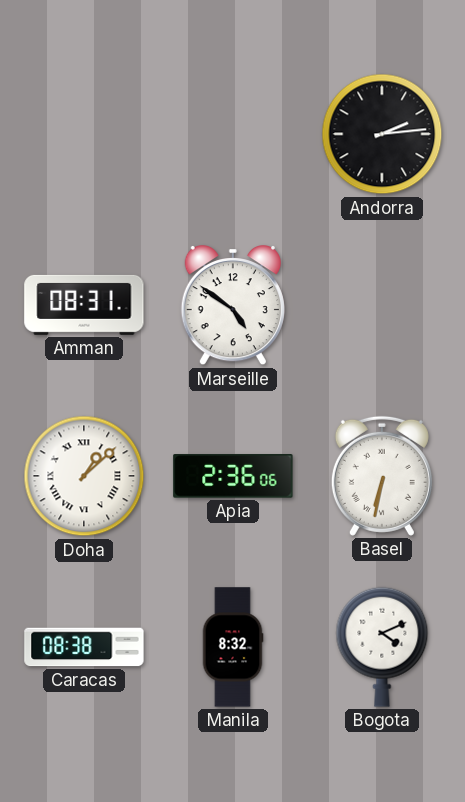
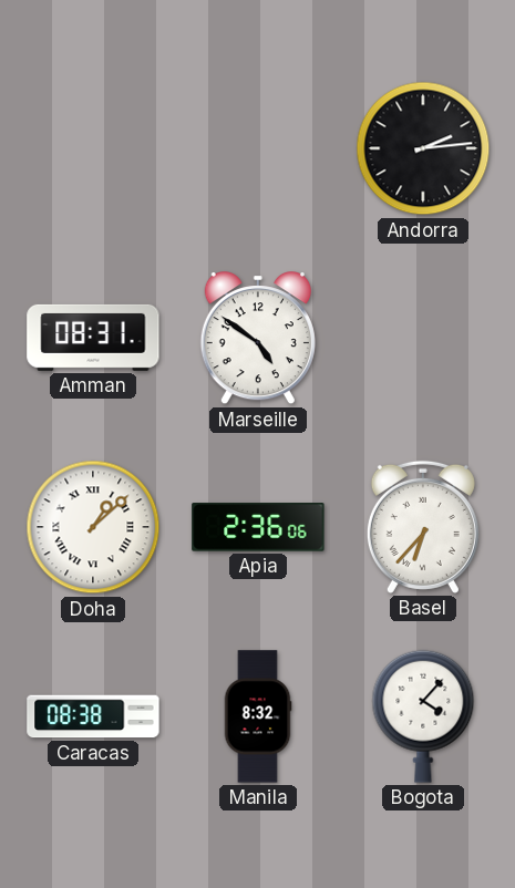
Basel: 6:32 -> 6:37 (423, 527)
Bogota: 4:11 -> 4:07 (423, 716)
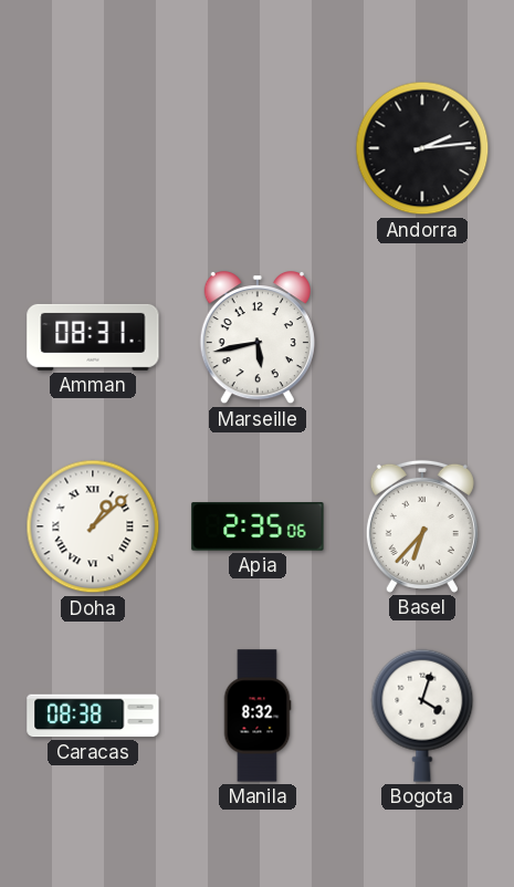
Marseille: 4:51 -> 5:43 (258, 338)
Apia: 2:36 -> 2:35 (258, 526)
Bogota: 4:07 -> 4:03 (422, 716)
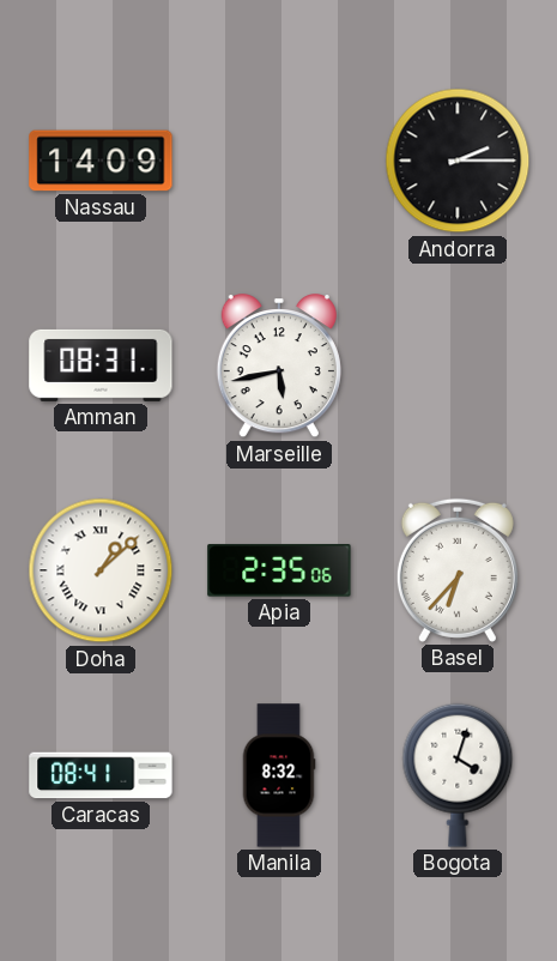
Nassau: none -> 14:09 (101, 161)
Andorra: 2:14 -> 2:15 (458, 161)
Caracas: 08:38 -> 08:41 (101, 775)
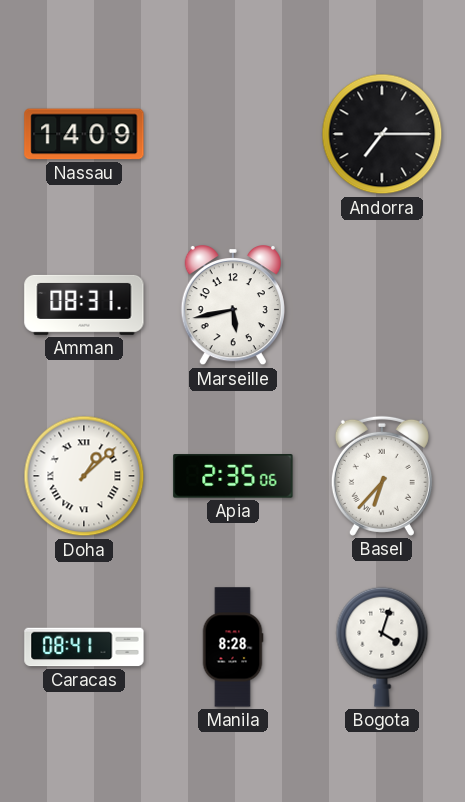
Andorra: 2:15 -> 7:15 (382, 134)
Manila: 8:32 -> 8:28 (233, 647)
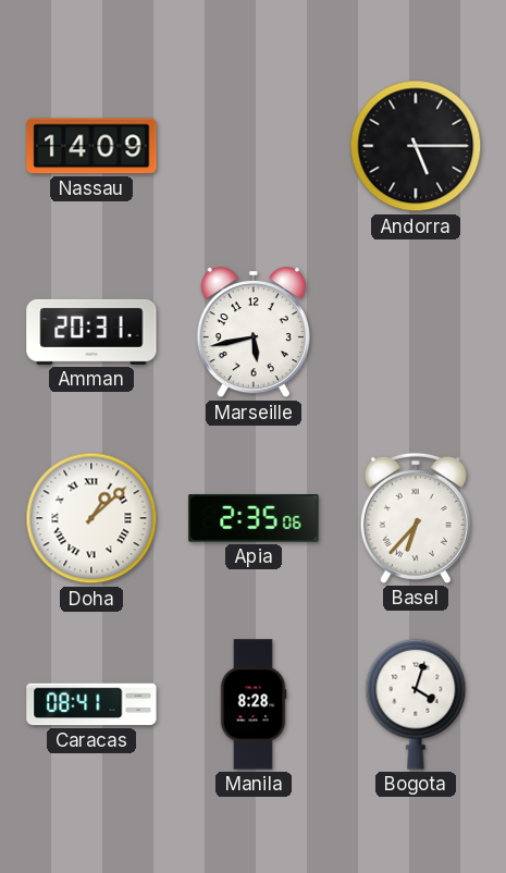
Andorra: 7:15 -> 5:15 (416, 146)
Amman: 08:31 -> 20:31 (91, 332)
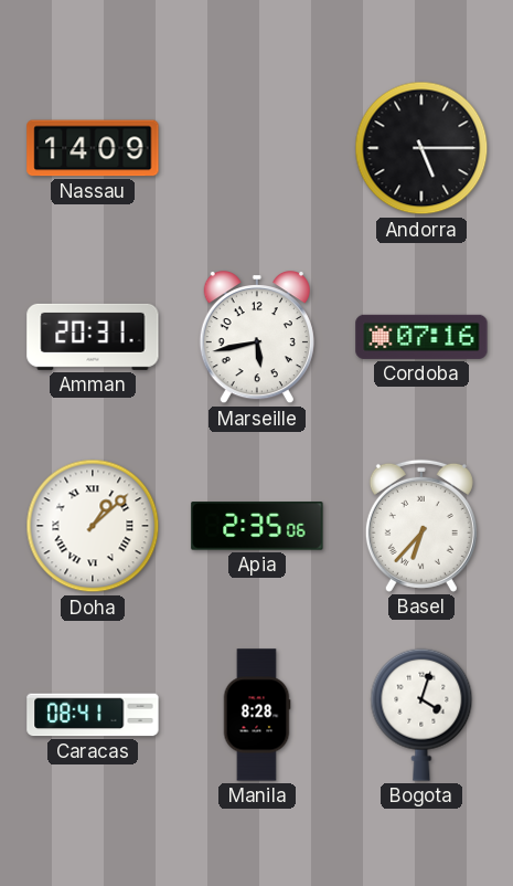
Cordoba: none -> 07:16 (421, 337)
